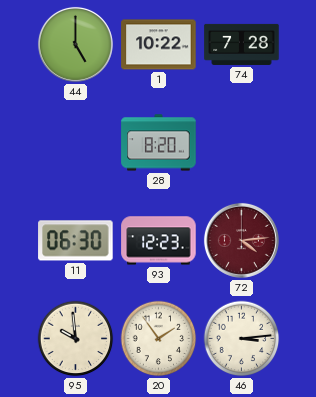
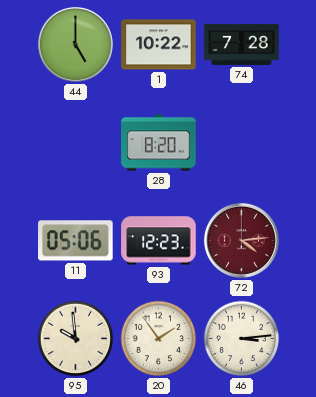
11: 06:30 -> 05:06 (76, 241)
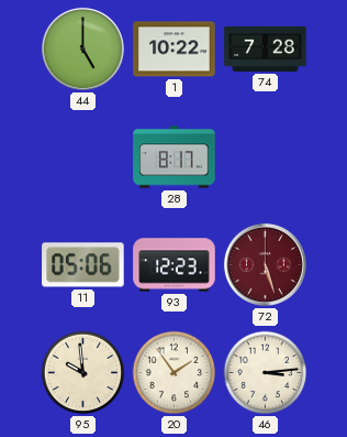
28: 8:20 -> 8:17 (175, 157)
72: 4:14 -> 5:27 (265, 264)
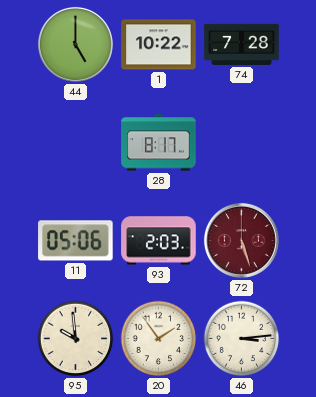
93: 12:23 -> 2:03 (159, 241)
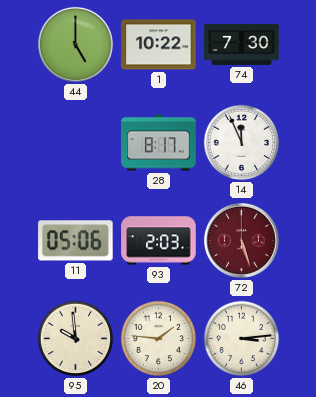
74: 7:28 -> 7:30 (242, 44)
14: none -> 11:56 (242, 143)
20: 1:54 -> 1:46 (159, 339)
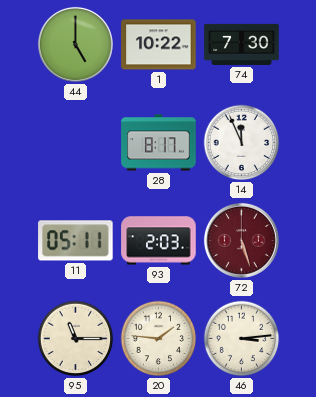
11: 05:06 -> 05:11 (76, 241)
95: 9:59 -> 11:15 (76, 339)
